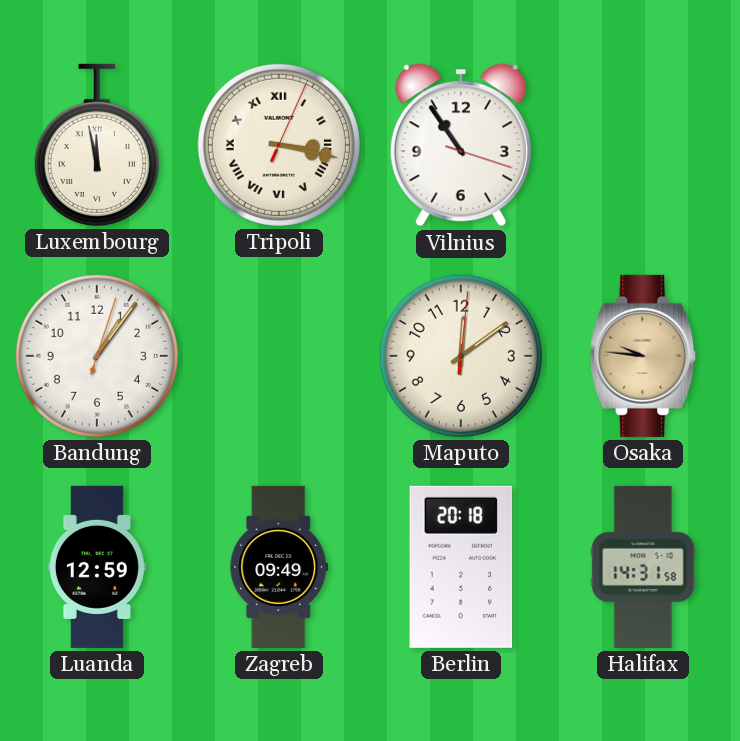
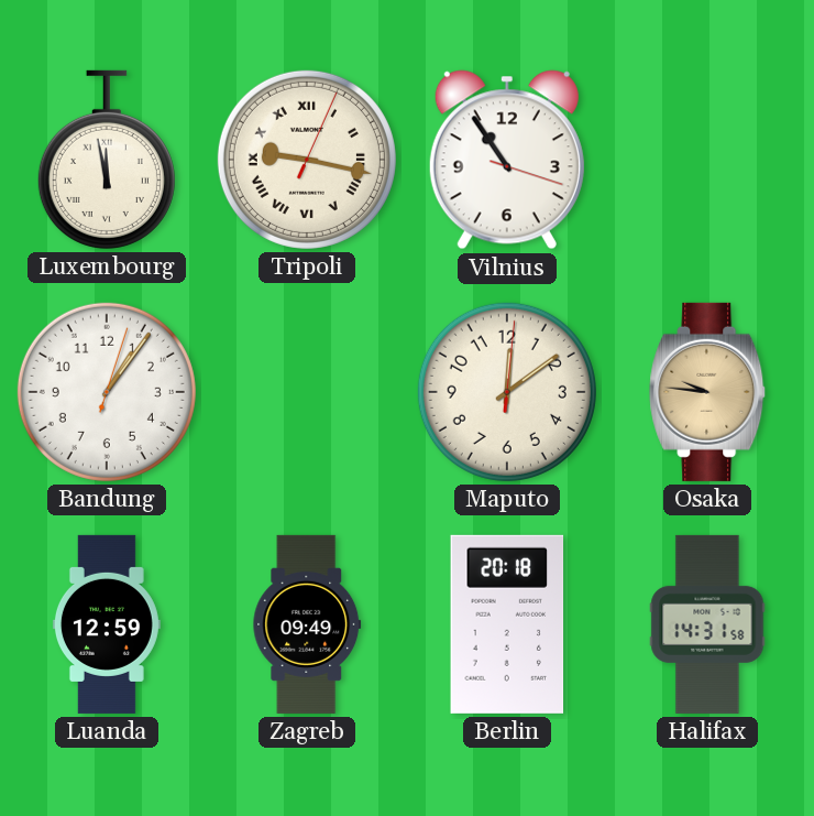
Tripoli: 3:17 -> 9:17 (307, 160)
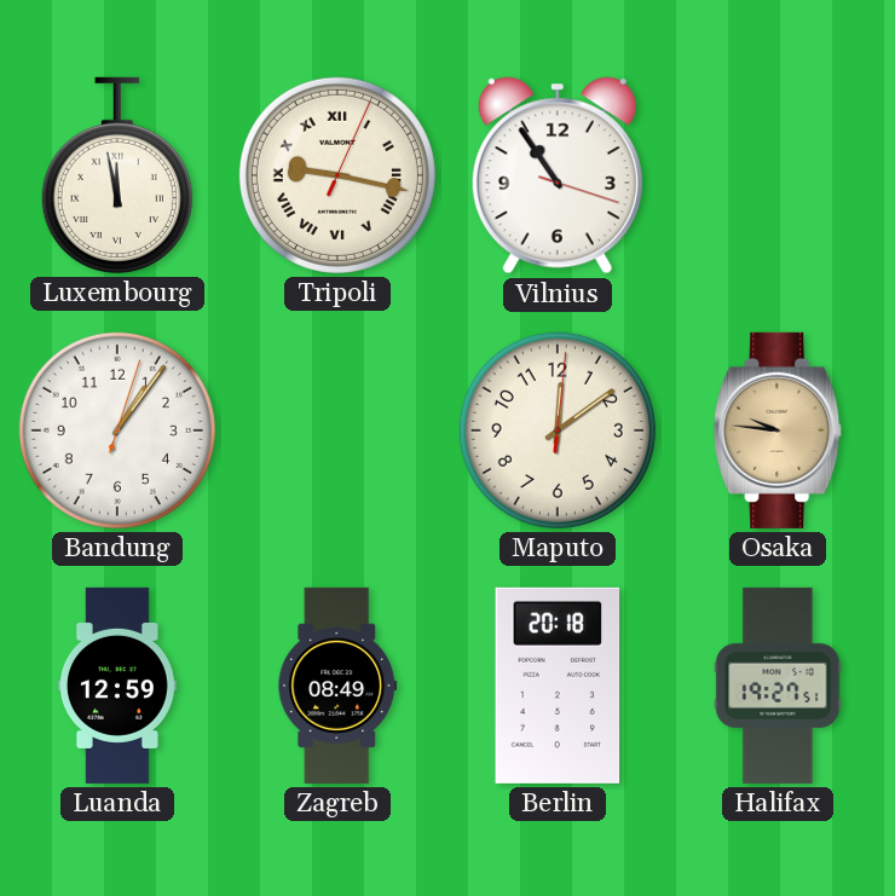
Zagreb: 09:49 -> 08:49 (337, 686)
Halifax: 14:31 -> 19:27 (778, 686)
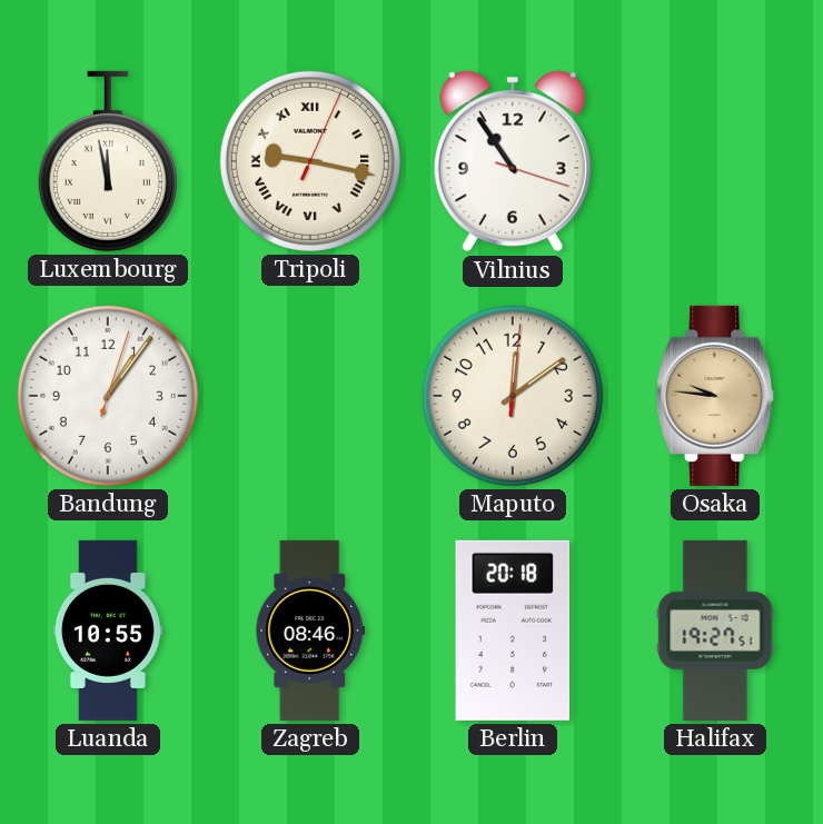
Luanda: 12:59 -> 10:55 (108, 631)
Zagreb: 08:49 -> 08:46 (310, 631)
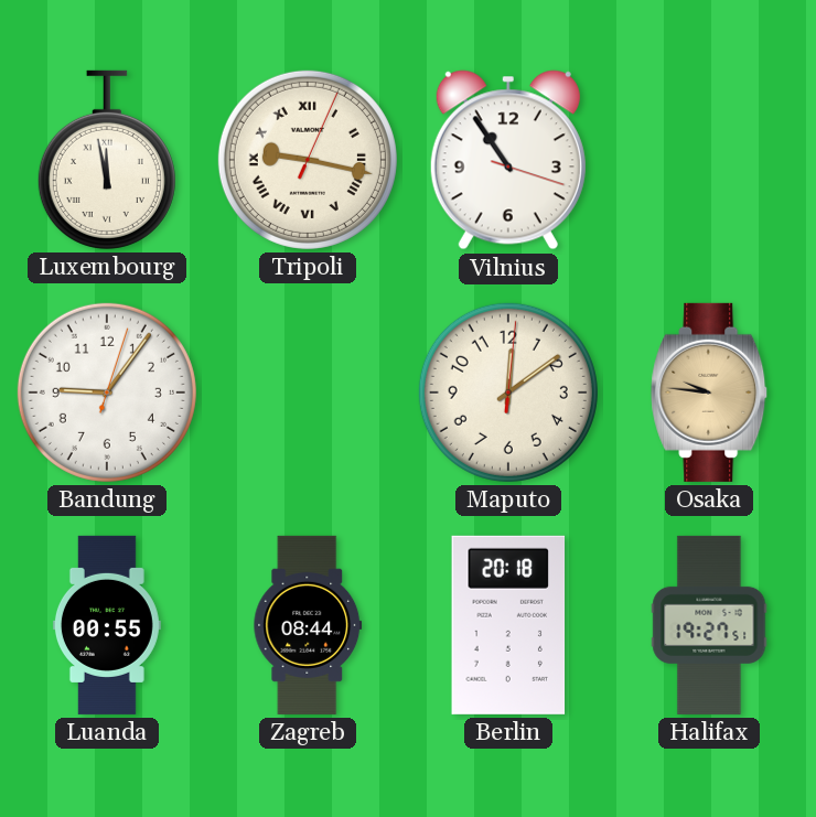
Bandung: 1:06 -> 9:06 (107, 393)
Luanda: 10:55 -> 00:55 (107, 625)
Zagreb: 08:46 -> 08:44 (308, 625)
